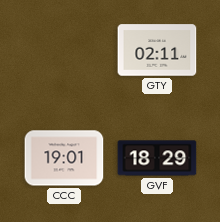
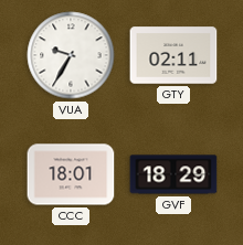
VUA: none -> 9:35 (71, 55)
CCC: 19:01 -> 18:01 (71, 174)
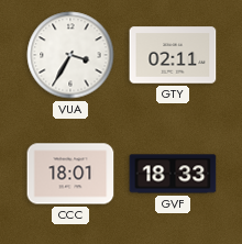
VUA: 9:35 -> 3:35 (70, 55)
GVF: 18:29 -> 18:33 (173, 174)
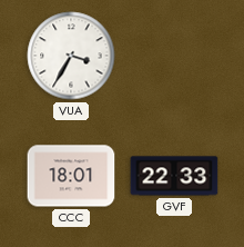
GTY: 02:11 -> none (173, 55)
GVF: 18:33 -> 22:33 (174, 176)
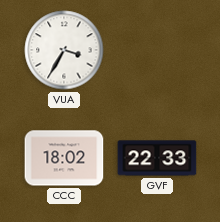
CCC: 18:01 -> 18:02 (64, 158)
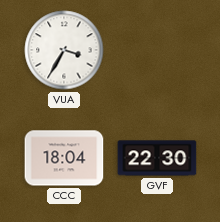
CCC: 18:02 -> 18:04 (64, 158)
GVF: 22:33 -> 22:30 (157, 158)
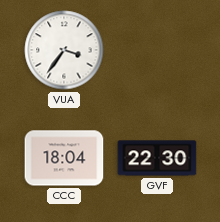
VUA: 3:35 -> 3:36 (64, 50)
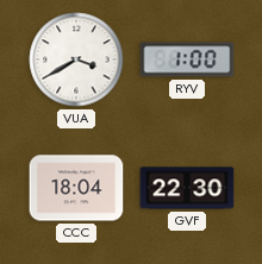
VUA: 3:36 -> 3:40 (76, 59)
RYV: none -> 1:00 (187, 59)
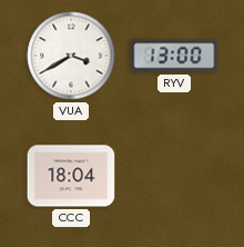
RYV: 1:00 -> 13:00 (174, 56)
GVF: 22:30 -> none (187, 188)
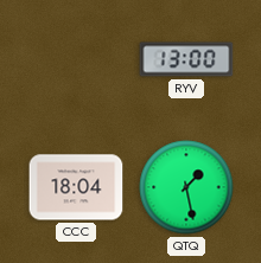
VUA: 3:40 -> none (71, 56)
QTQ: none -> 1:28 (186, 187)
